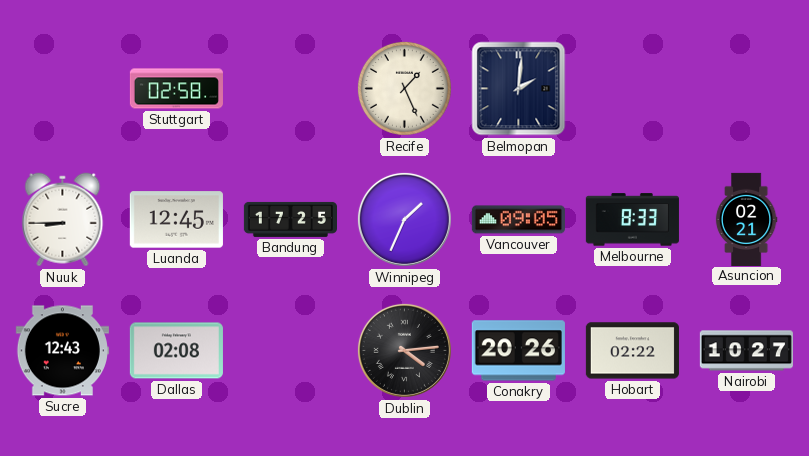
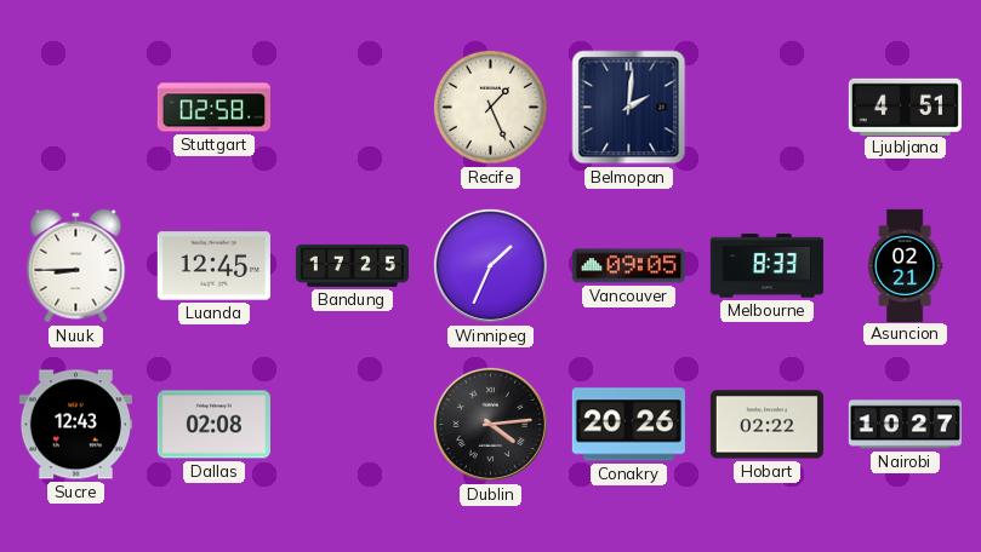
Ljubljana: none -> 4:51 (905, 107)
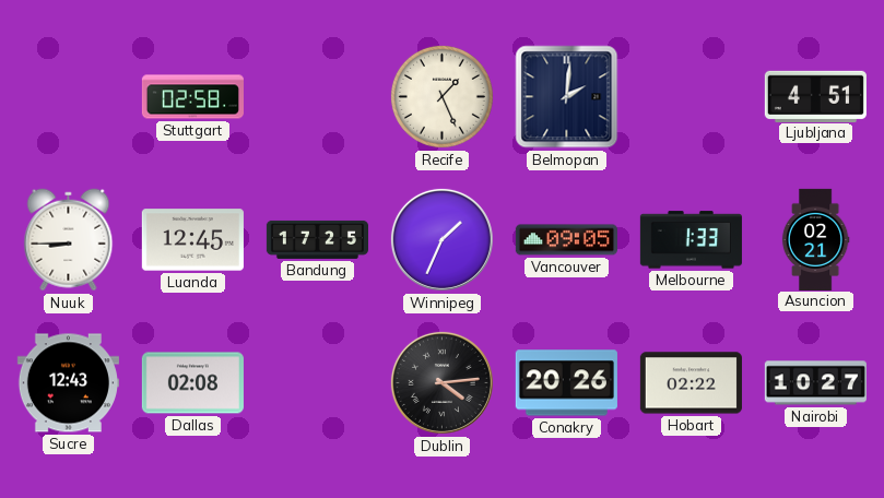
Melbourne: 8:33 -> 1:33 (691, 240)
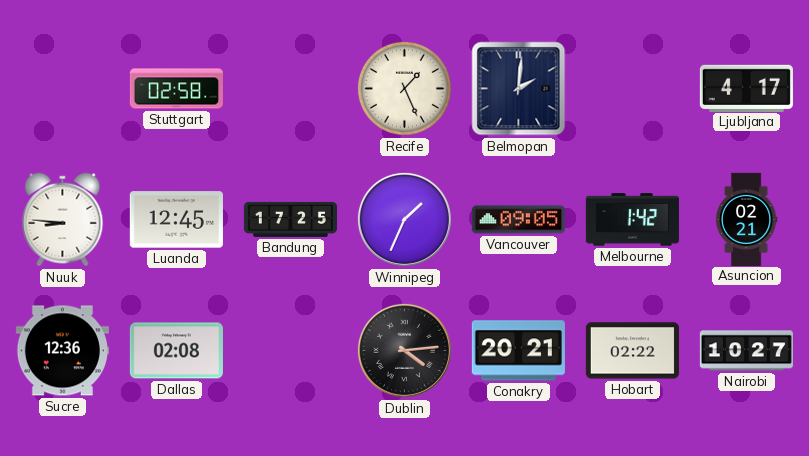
Ljubljana: 4:51 -> 4:17 (746, 88)
Nuuk: 8:45 -> 8:46 (63, 220)
Melbourne: 1:33 -> 1:42 (632, 220)
Sucre: 12:43 -> 12:36 (62, 351)
Conakry: 20:26 -> 20:21 (518, 351)
